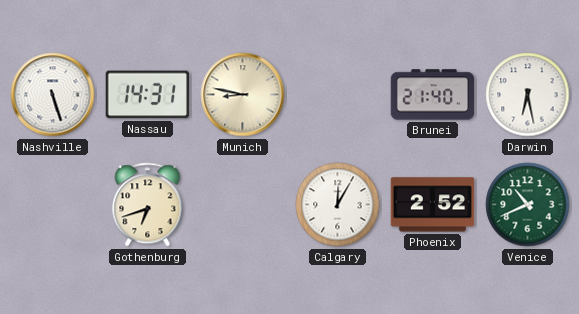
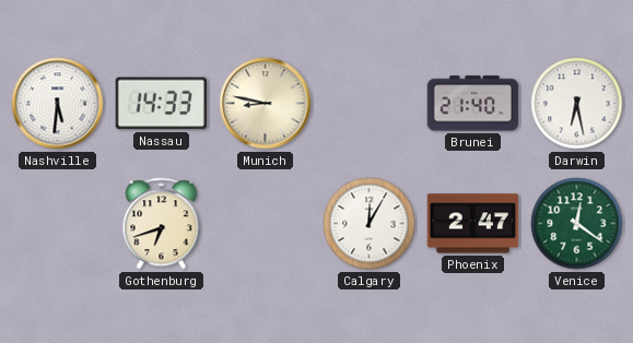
Nashville: 5:27 -> 5:31 (58, 104)
Nassau: 14:31 -> 14:33 (162, 104)
Phoenix: 2:52 -> 2:47 (473, 224)
Venice: 10:41 -> 12:21 (577, 224)
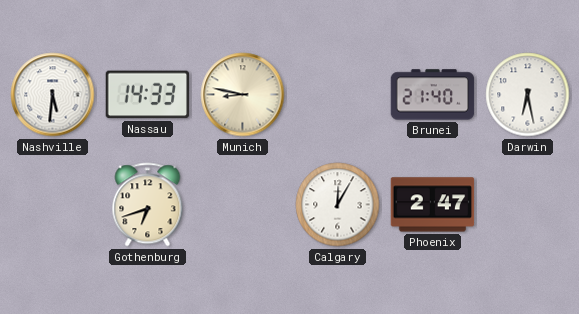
Venice: 12:21 -> none (577, 224)
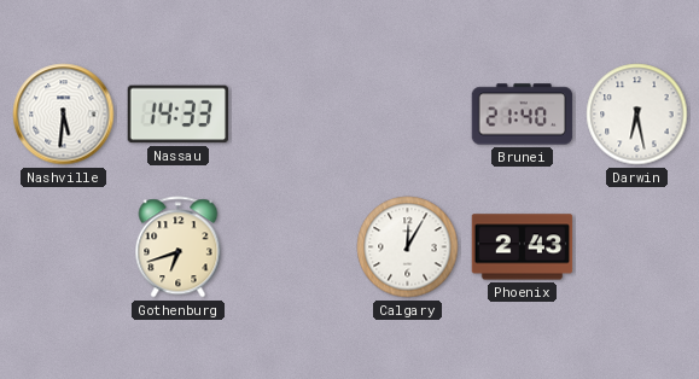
Munich: 8:47 -> none (243, 95)
Phoenix: 2:47 -> 2:43 (523, 247)
